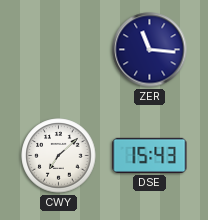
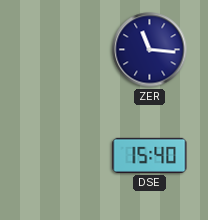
CWY: 7:08 -> none (59, 156)
DSE: 15:43 -> 15:40 (150, 155)
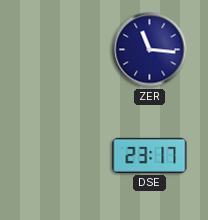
DSE: 15:40 -> 23:17 (150, 155)
